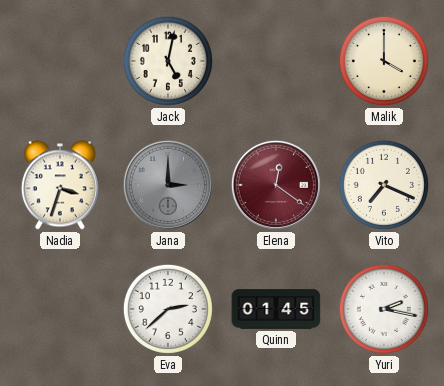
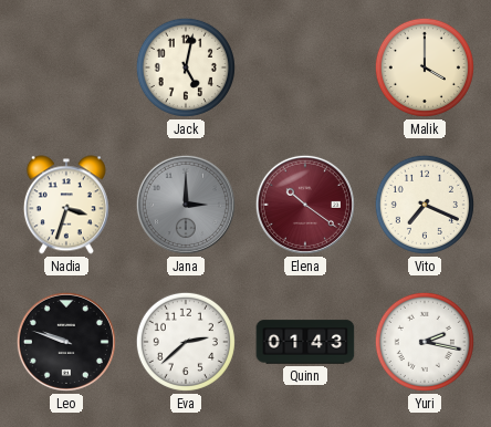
Elena: 12:21 -> 10:21 (305, 205)
Leo: none -> 9:48 (66, 342)
Quinn: 01:45 -> 01:43 (305, 342)
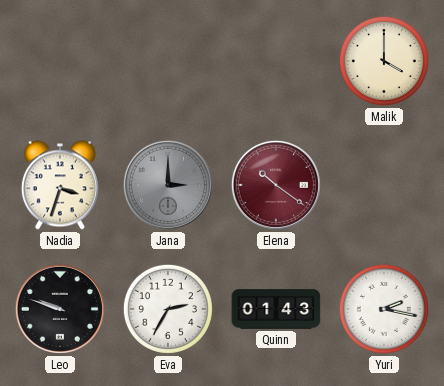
Jack: 5:02 -> none (186, 67)
Vito: 7:19 -> none (425, 205)
Eva: 2:38 -> 2:35 (168, 309)
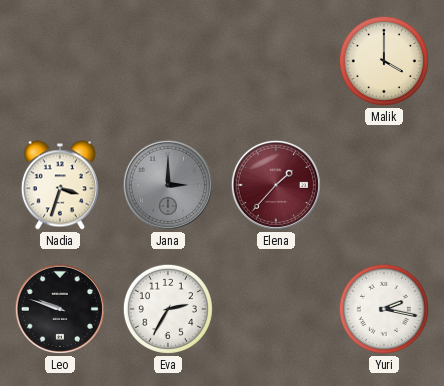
Elena: 10:21 -> 1:37 (276, 185)
Quinn: 01:43 -> none (276, 309)
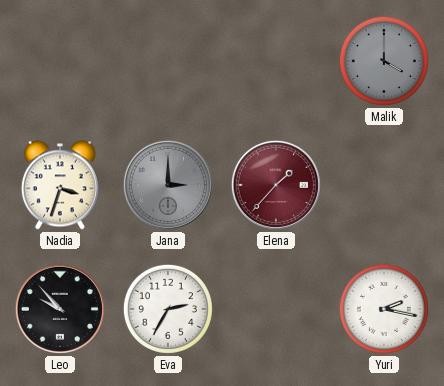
Malik dial: cream -> grey (384, 61)
Leo: 9:48 -> 9:53 (60, 309)
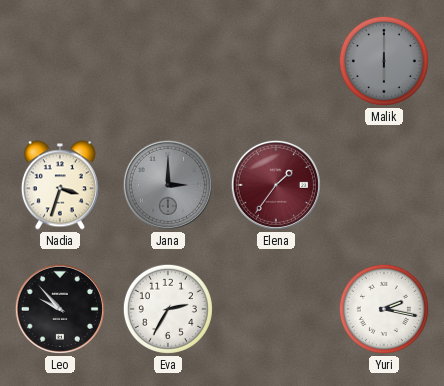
Malik: 4:00 -> 6:00 (384, 61)
Elena: 1:37 -> 1:36 (276, 185)
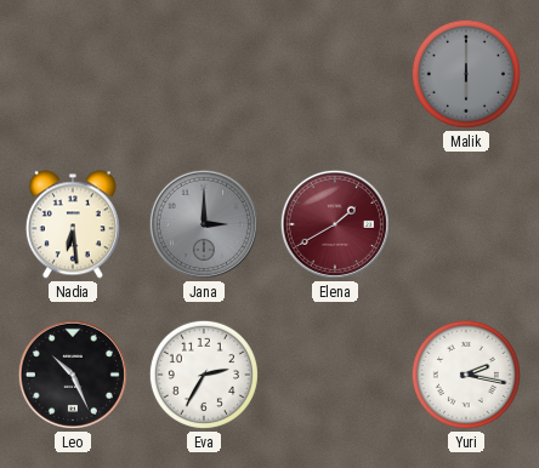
Nadia: 3:33 -> 6:29 (73, 224)
Elena: 1:36 -> 1:40 (335, 224)
Leo: 9:53 -> 10:26 (73, 375)
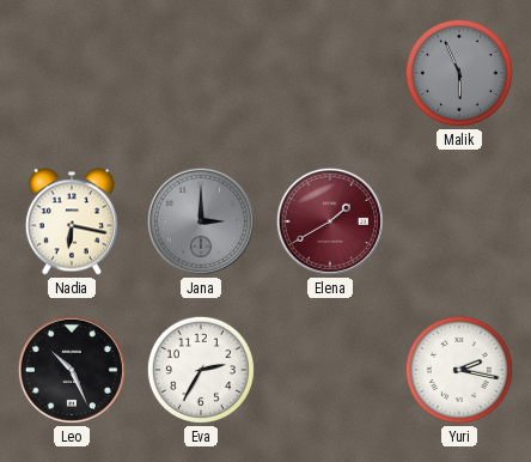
Malik: 6:00 -> 5:56 (459, 73)
Nadia: 6:29 -> 6:17 (72, 221)
